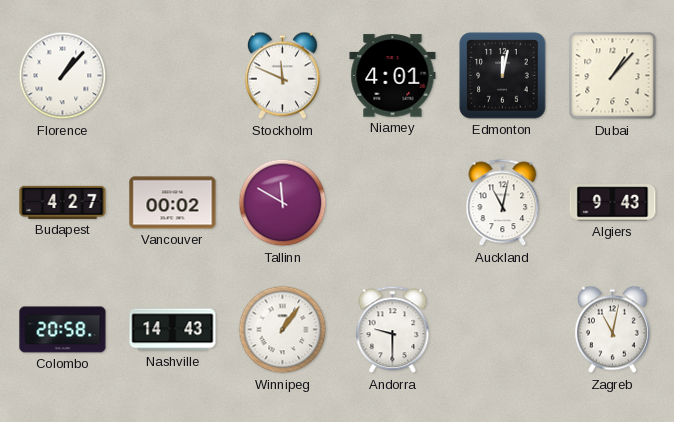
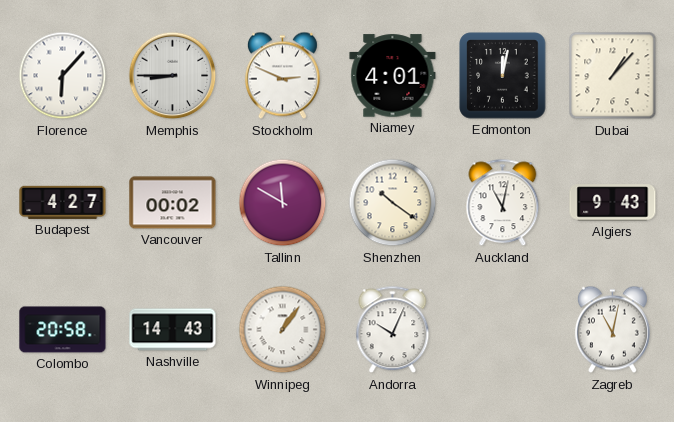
Florence: 1:07 -> 6:07 (63, 76)
Memphis: none -> 8:45 (173, 76)
Stockholm: 11:49 -> 2:49 (282, 76)
Shenzhen: none -> 10:21 (393, 203)
Andorra: 9:30 -> 10:04 (393, 330)
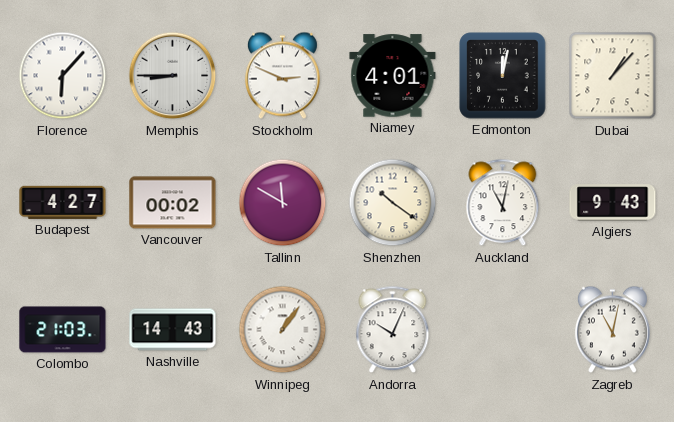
Colombo: 20:58 -> 21:03 (63, 330)
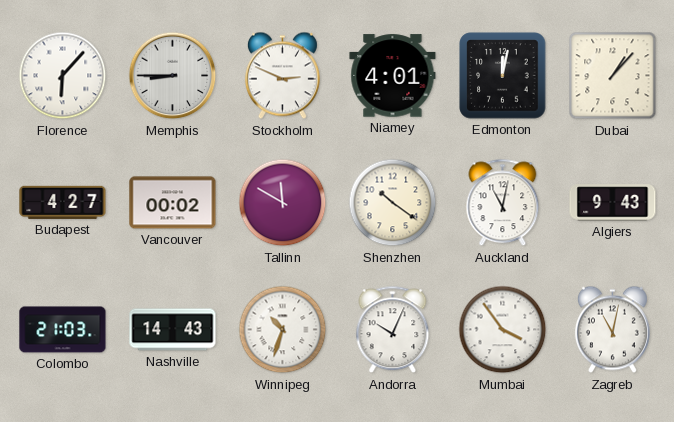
Winnipeg: 1:06 -> 10:33 (283, 330)
Mumbai: none -> 3:54 (503, 330)
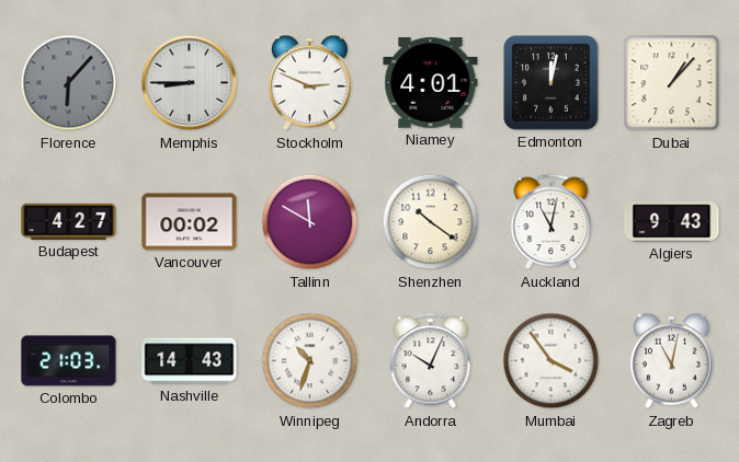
Florence dial: white -> grey (69, 83)
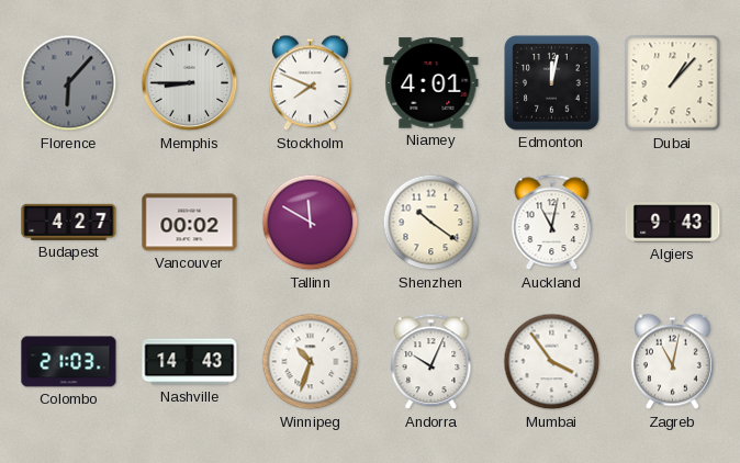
Stockholm: 2:49 -> 7:49 (310, 83)
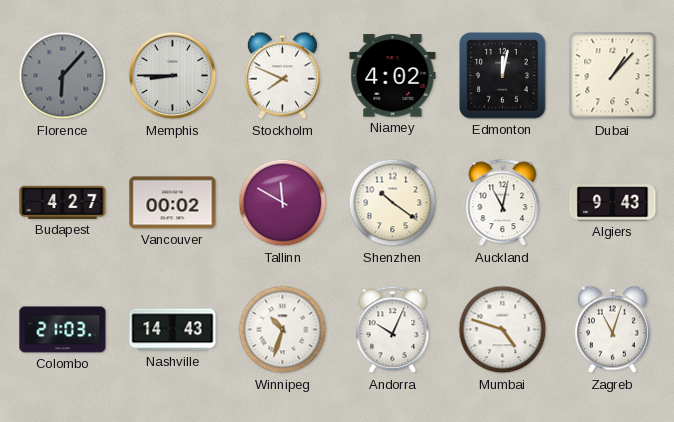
Niamey: 4:01 -> 4:02 (393, 76)
Mumbai: 3:54 -> 4:48 (503, 330)
Zagreb: 11:02 -> 11:03 (612, 330)
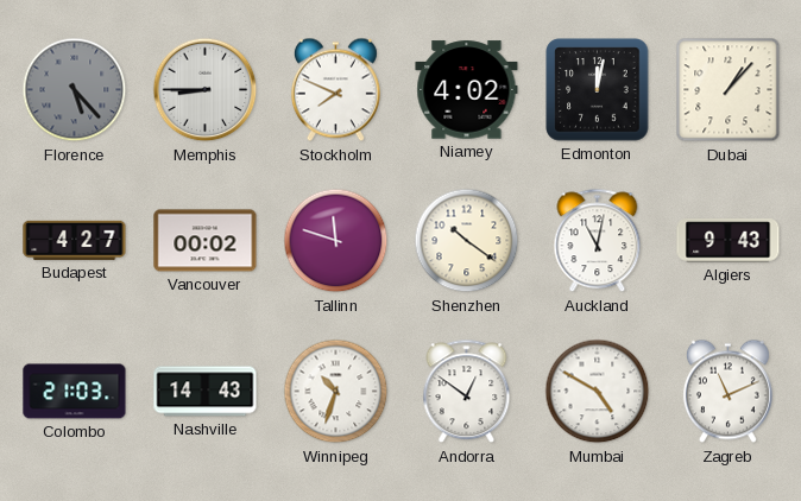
Florence: 6:07 -> 5:23 (75, 90)
Tallinn: 11:50 -> 11:48 (336, 241)
Andorra: 10:04 -> 12:51 (467, 392)
Mumbai: 4:48 -> 4:50 (598, 392)
Zagreb: 11:03 -> 11:11 (727, 392)
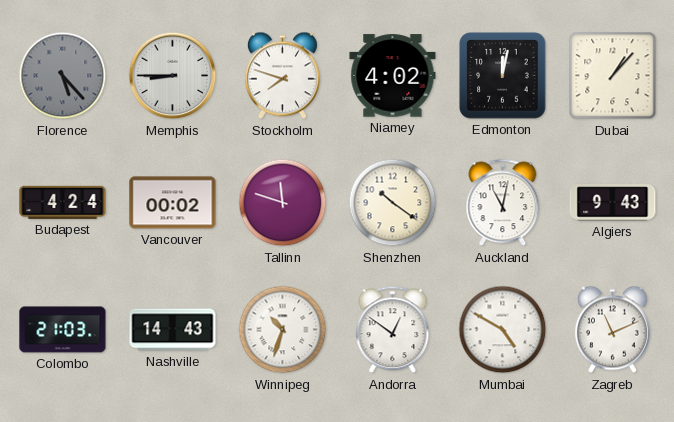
Stockholm: 7:49 -> 7:48 (282, 76)
Budapest: 4:27 -> 4:24 (63, 202)
